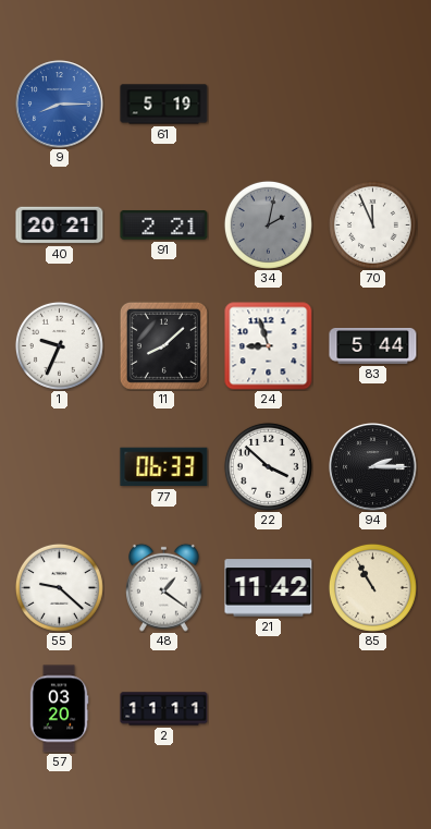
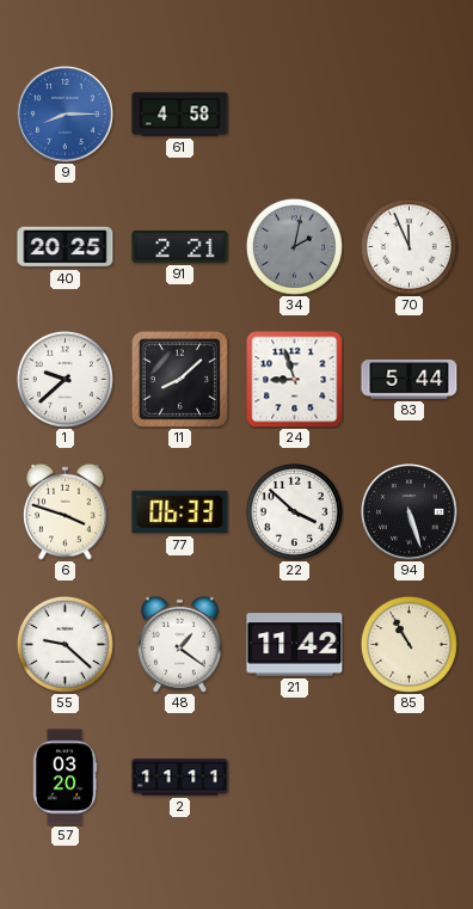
61: 5:19 -> 4:58 (180, 115)
40: 20:21 -> 20:25 (66, 247)
1: 9:34 -> 9:38 (64, 379)
6: none -> 3:48 (66, 511)
94: 2:15 -> 5:27 (410, 512)
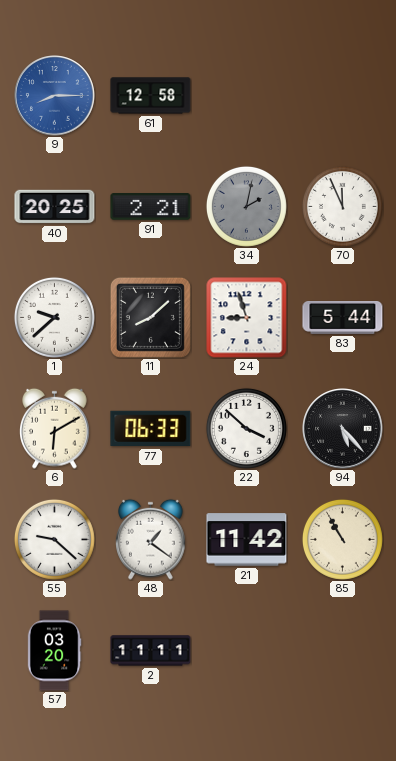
61: 4:58 -> 12:58 (151, 96)
6: 3:48 -> 6:10 (55, 428)
94: 5:27 -> 5:23 (343, 429)
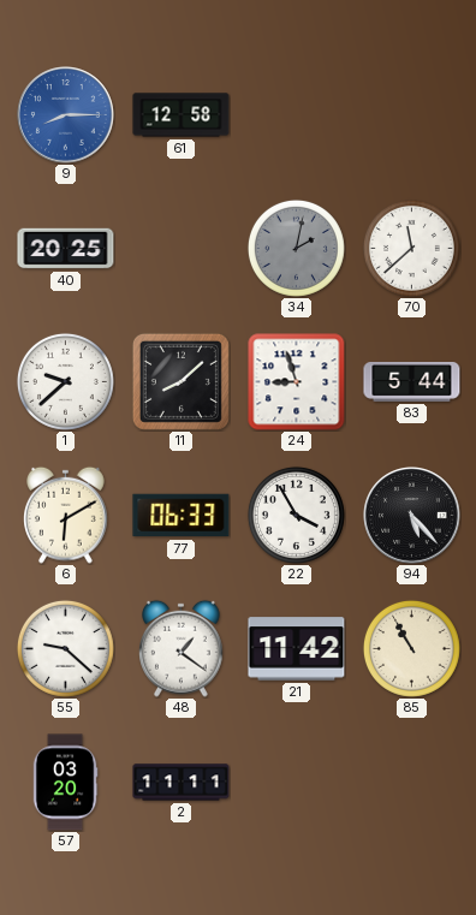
91: 2:21 -> none (151, 207)
70: 11:56 -> 11:38 (411, 248)
22: 3:52 -> 3:55 (296, 515)
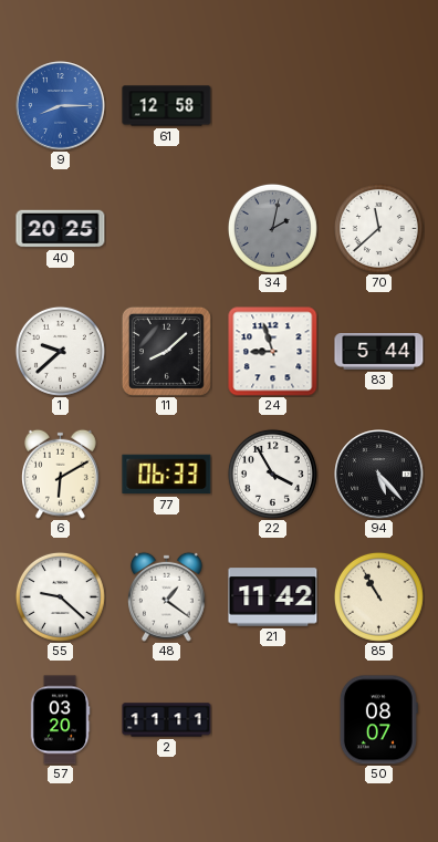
50: none -> 08:07 (378, 720)
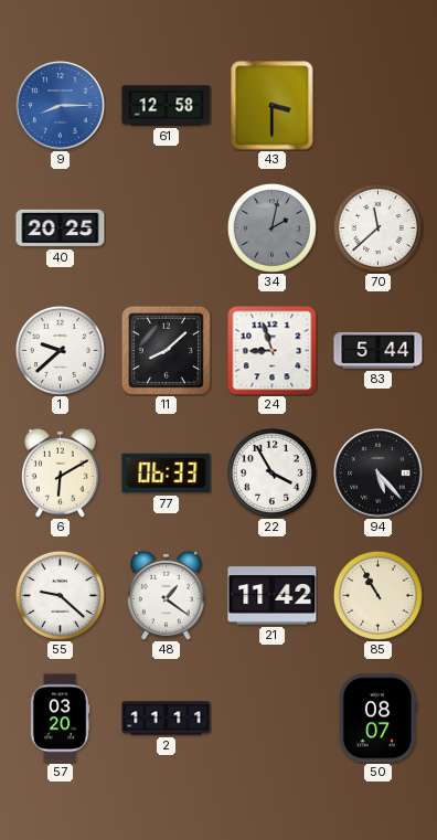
43: none -> 3:30 (273, 106)
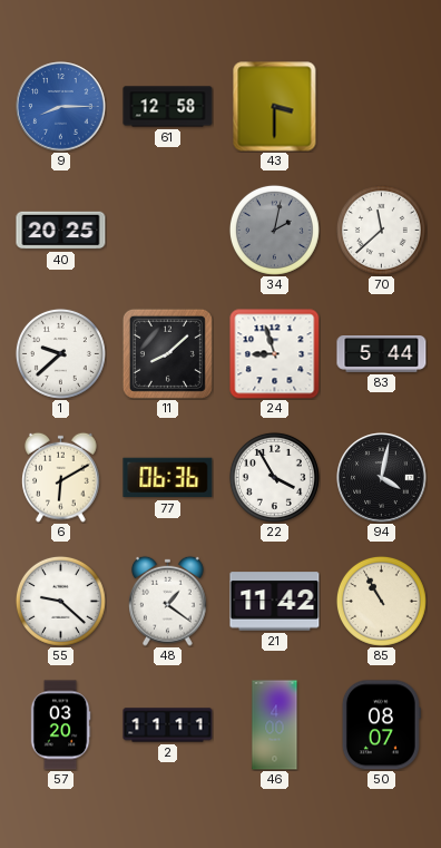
77: 06:33 -> 06:36 (168, 478)
94: 5:23 -> 4:02 (382, 478)
46: none -> 4:00 (275, 725)
